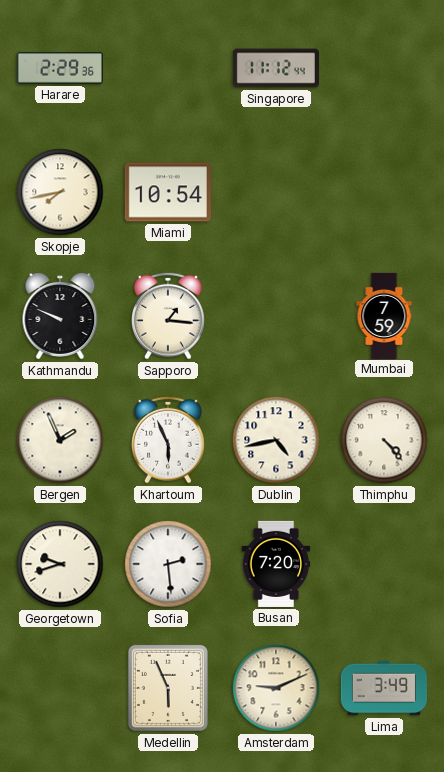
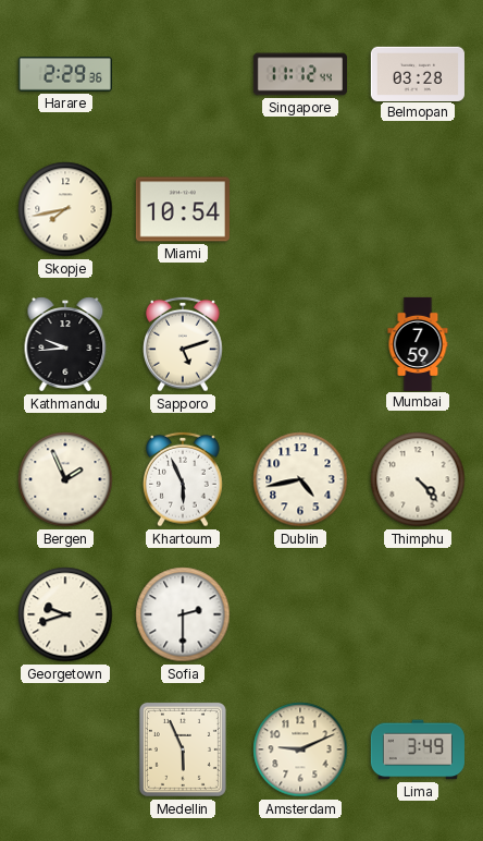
Belmopan: none -> 03:28 (418, 73)
Kathmandu: 9:49 -> 9:44 (65, 344)
Sapporo: 1:16 -> 5:12 (184, 344)
Sofia: 2:29 -> 2:30 (183, 614)
Busan: 7:20 -> none (276, 564)
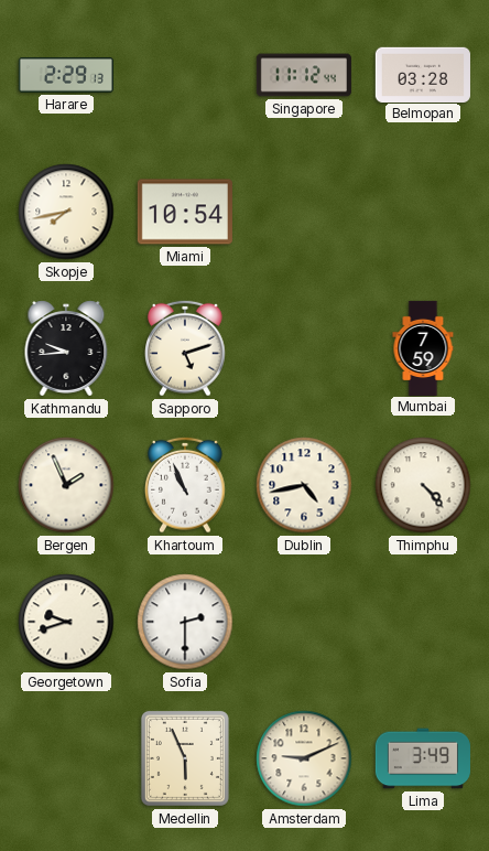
Harare: 2:29:36 -> 2:29:13 (66, 76)
Khartoum: 5:56 -> 10:56 (186, 485)
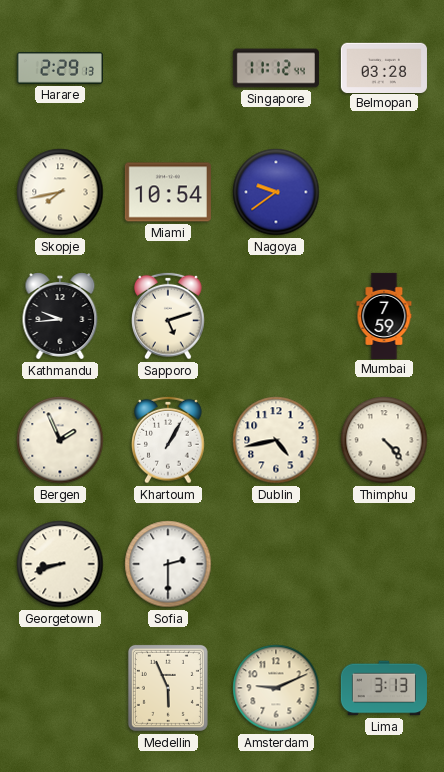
Nagoya: none -> 9:39 (276, 192)
Khartoum: 10:56 -> 1:05 (169, 440)
Georgetown: 9:42 -> 8:42 (60, 564)
Lima: 3:49 -> 3:13 (384, 688)
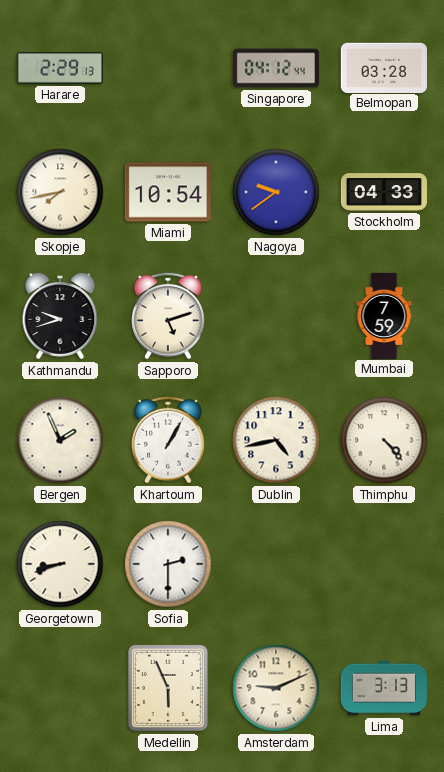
Singapore: 11:12 -> 04:12 (276, 68)
Stockholm: none -> 04:33 (384, 192)
Kathmandu: 9:44 -> 9:42 (60, 316)
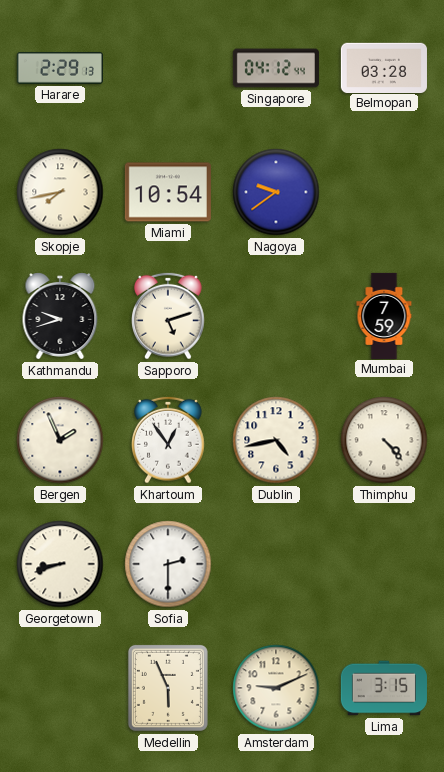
Stockholm: 04:33 -> none (384, 192)
Khartoum: 1:05 -> 12:54 (169, 440)
Lima: 3:13 -> 3:15 (384, 688)
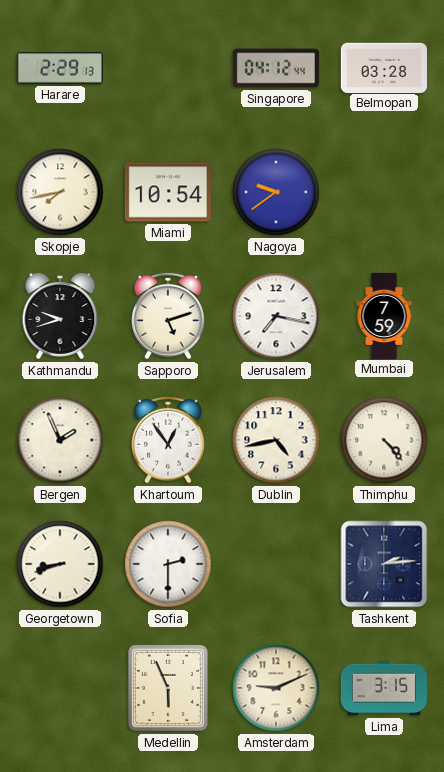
Jerusalem: none -> 7:17 (276, 316)
Tashkent: none -> 2:14 (384, 564)
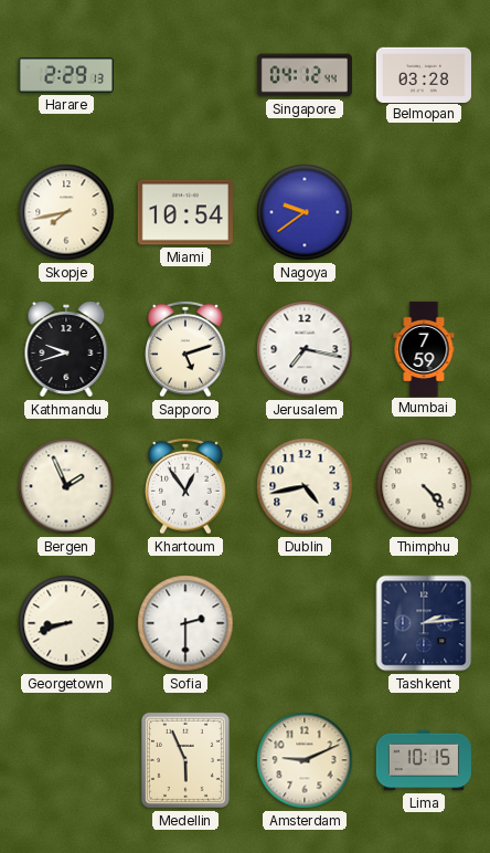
Lima: 3:15 -> 10:15 (424, 760)
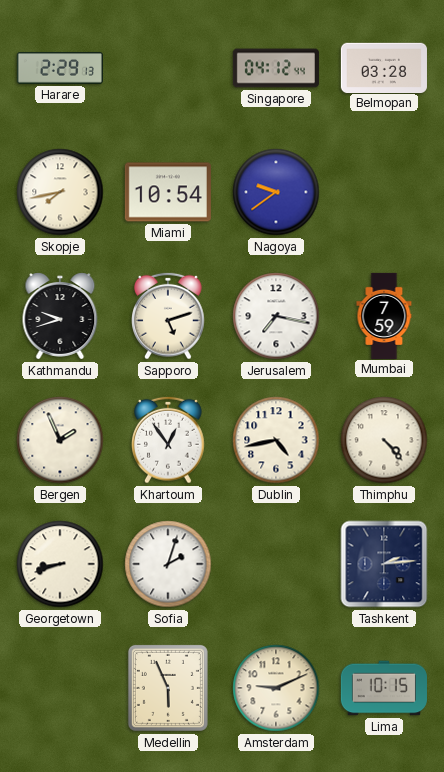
Sofia: 2:30 -> 2:03 (168, 564)
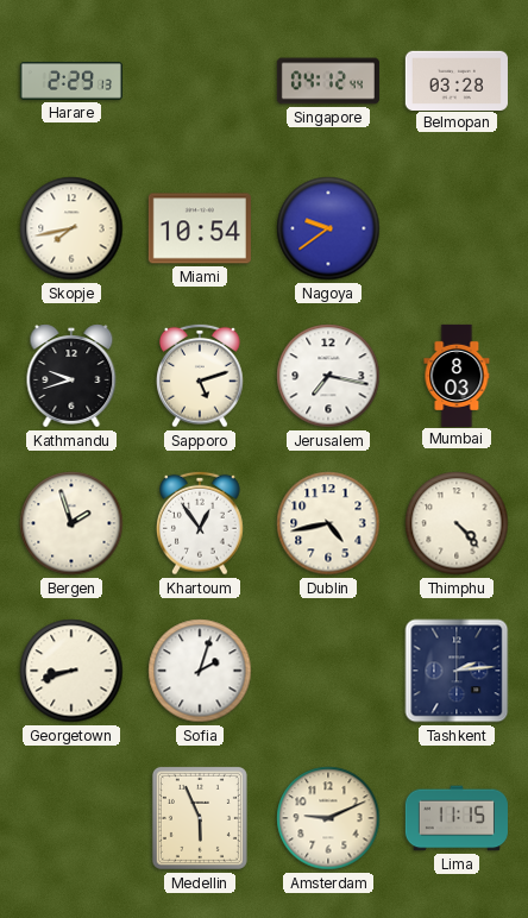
Mumbai: 7:59 -> 8:03 (457, 375)
Bergen: 1:56 -> 1:57 (71, 523)
Lima: 10:15 -> 11:15 (457, 818)
